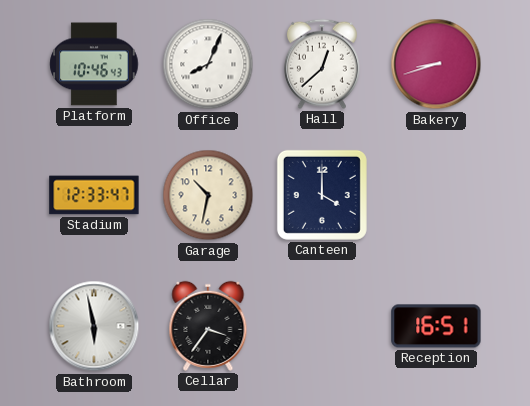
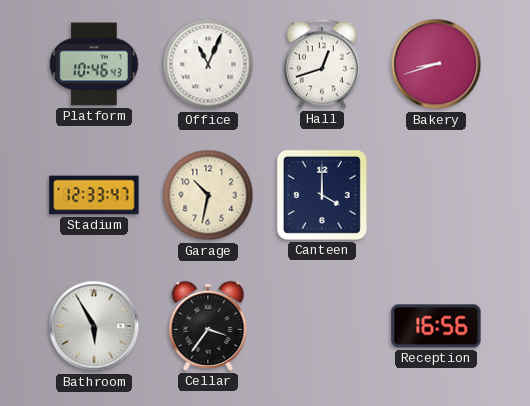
Office: 8:04 -> 11:04 (208, 64)
Hall: 12:38 -> 12:42 (322, 64)
Bathroom: 5:58 -> 5:55 (94, 326)
Reception: 16:51 -> 16:56 (436, 326)
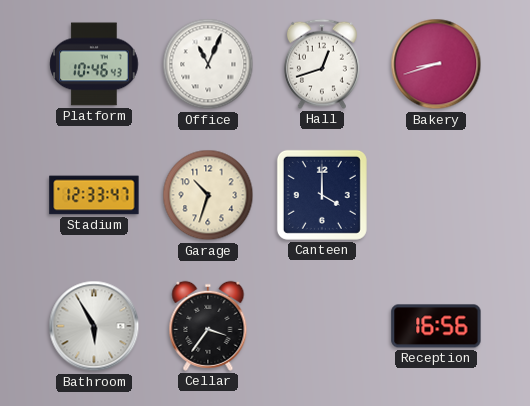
Garage: 10:32 -> 10:33 (208, 195)
